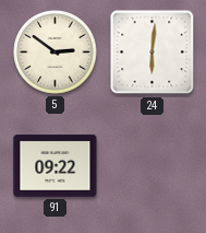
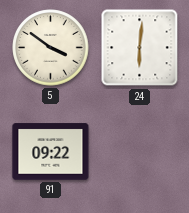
5: 2:51 -> 3:51 (51, 48)
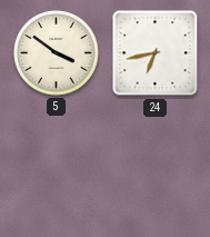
24: 6:01 -> 6:43 (156, 53)
91: 09:22 -> none (51, 152)
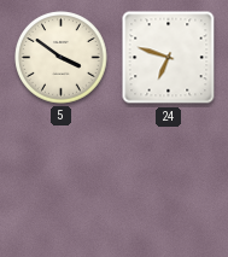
24: 6:43 -> 6:48 (169, 58)
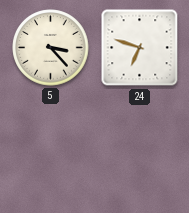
5: 3:51 -> 3:23 (51, 48)
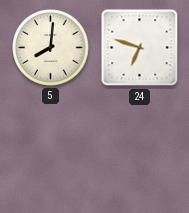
5: 3:23 -> 8:01 (51, 48)
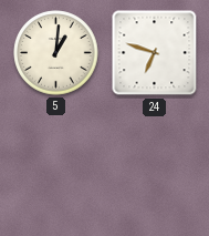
5: 8:01 -> 1:01 (56, 53)
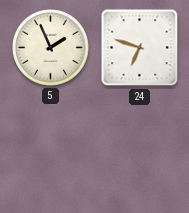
5: 1:01 -> 1:56 (51, 48)
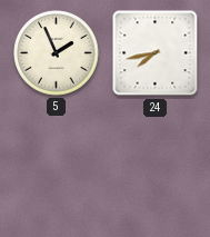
24: 6:48 -> 7:43 (156, 53)
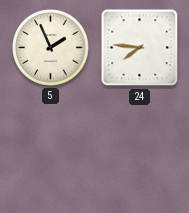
24: 7:43 -> 7:46 (140, 48)
